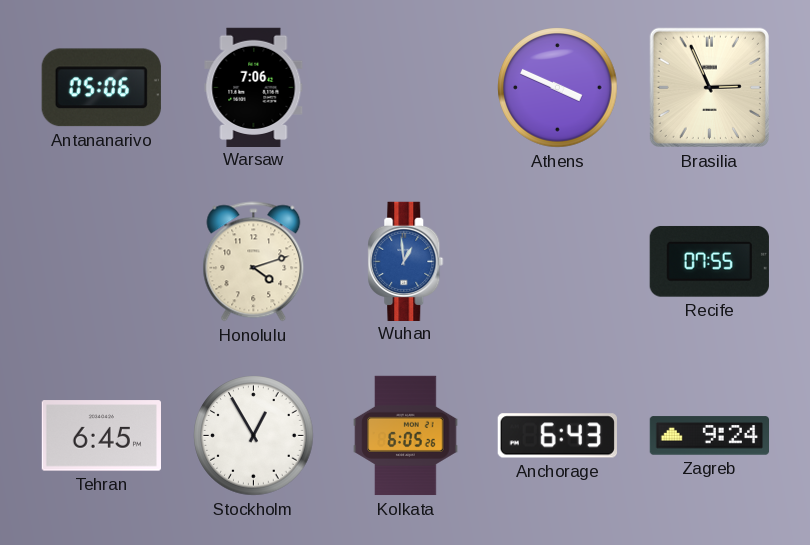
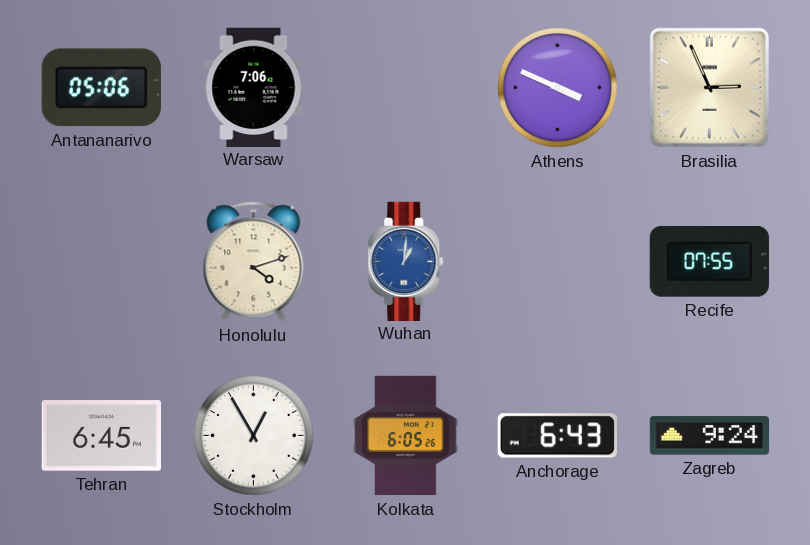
Wuhan: 12:59 -> 1:01 (406, 261)
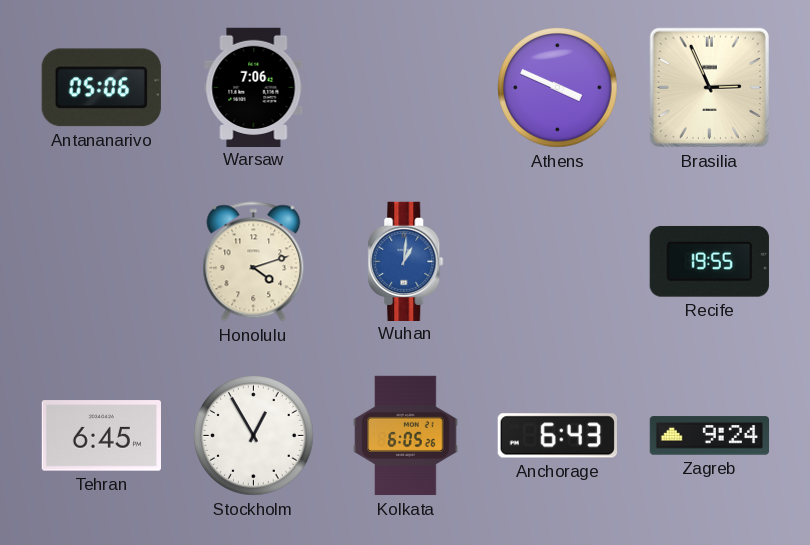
Recife: 07:55 -> 19:55 (709, 261)
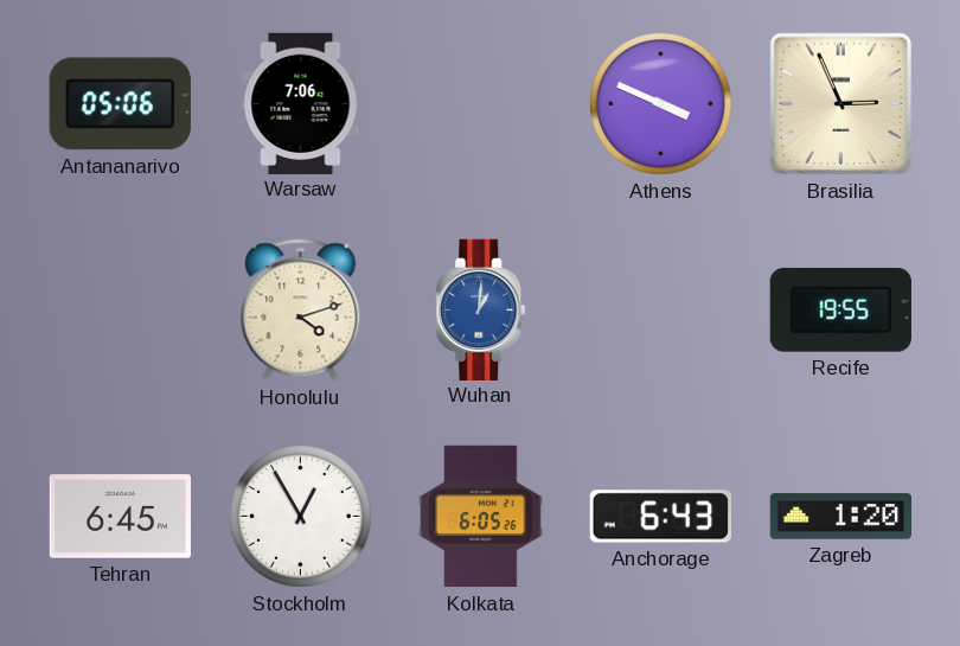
Zagreb: 9:24 -> 1:20 (841, 517)
